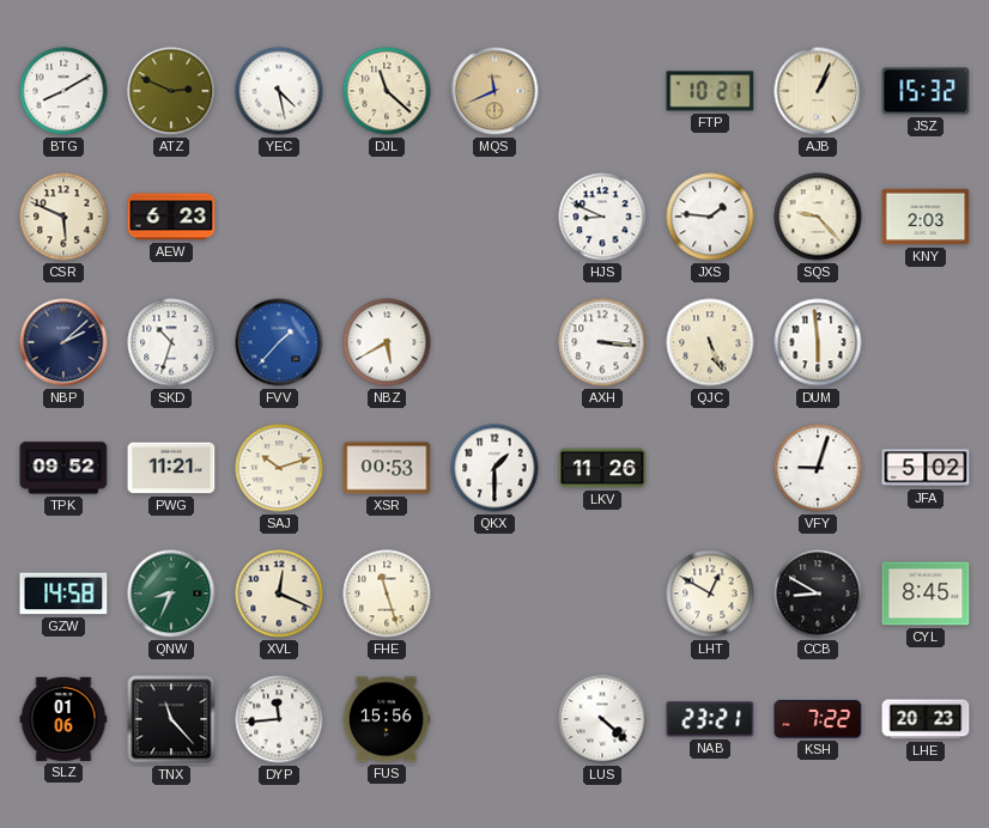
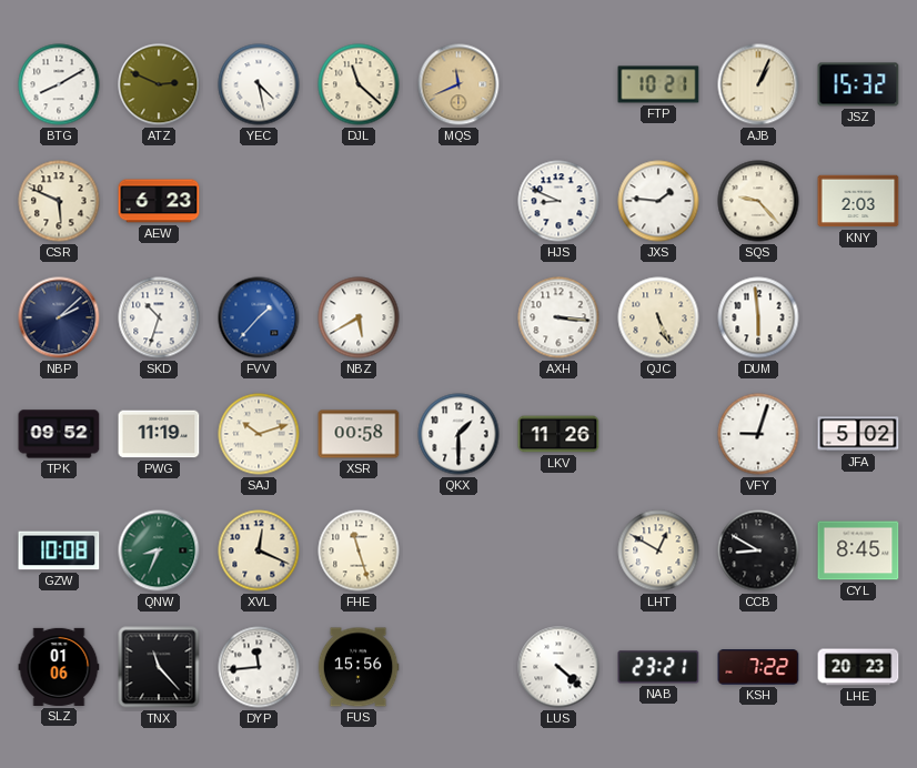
PWG: 11:21 -> 11:19 (159, 434)
XSR: 00:53 -> 00:58 (359, 434)
GZW: 14:58 -> 10:08 (59, 550)
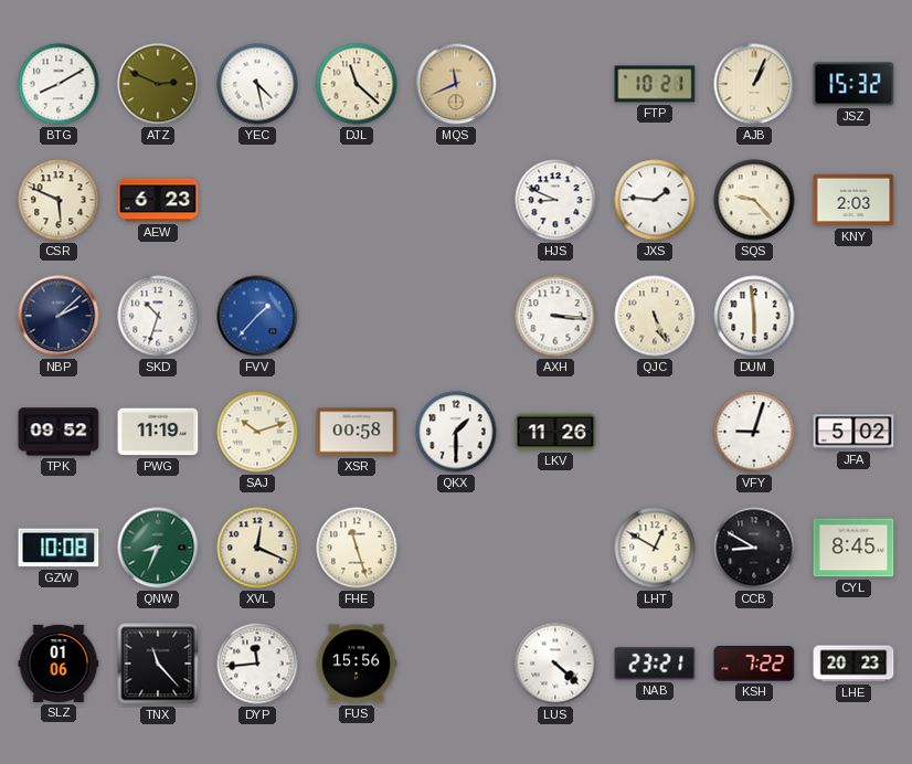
NBZ: 5:40 -> none (359, 317)
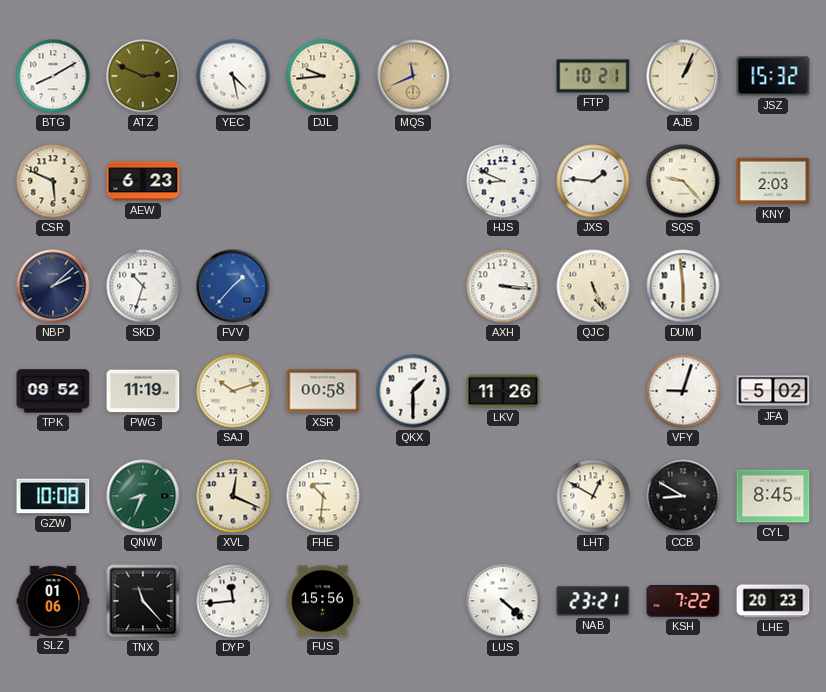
DJL: 11:22 -> 9:44 (323, 76)
FHE: 11:27 -> 10:31 (323, 496)
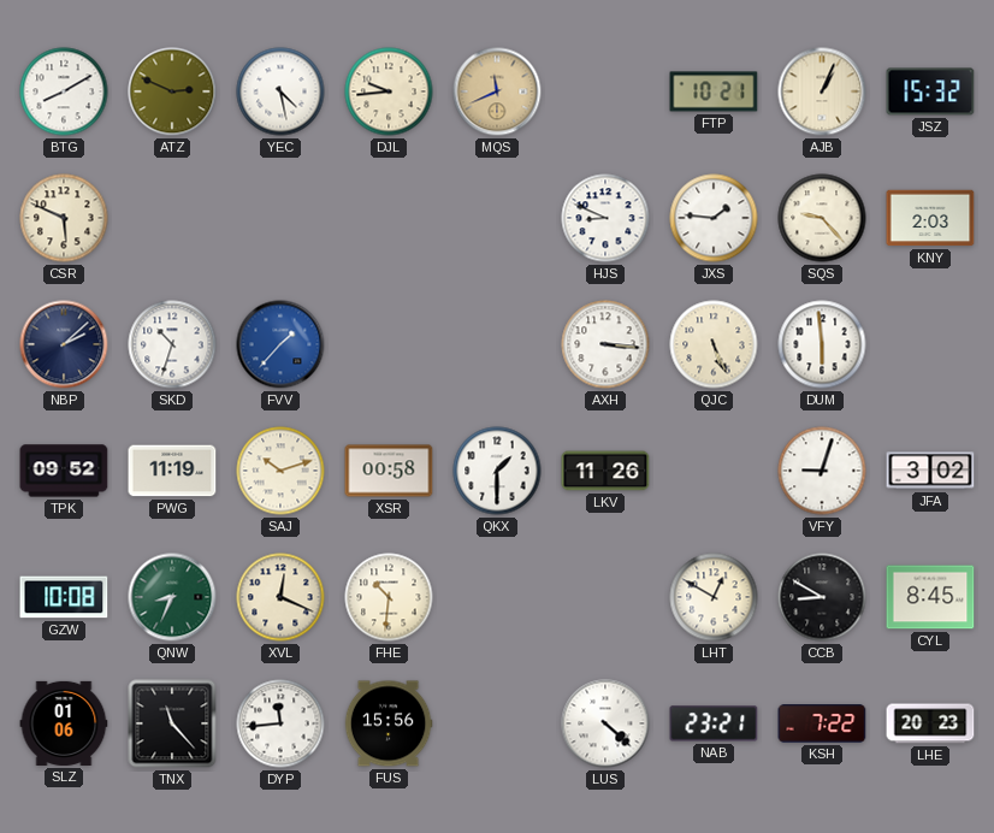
AEW: 6:23 -> none (143, 181)
JFA: 5:02 -> 3:02 (930, 471)
